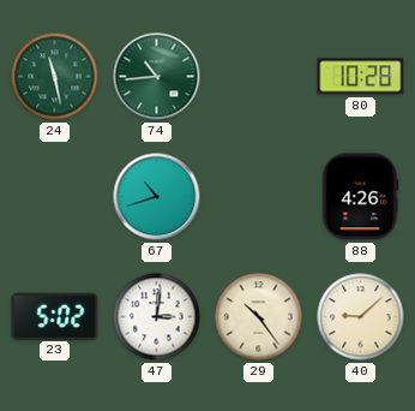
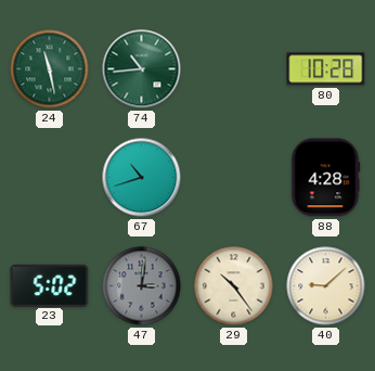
88: 4:26 -> 4:28 (325, 178)
47 dial: white -> grey (142, 286)
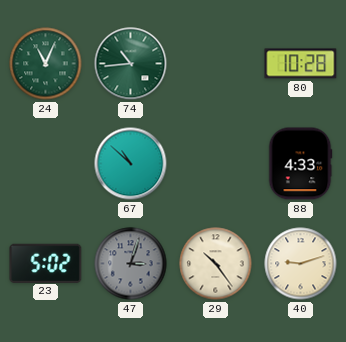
24: 11:28 -> 11:04 (46, 64)
67: 10:42 -> 10:52 (131, 164)
88: 4:28 -> 4:33 (300, 164)
47: 3:01 -> 3:03 (131, 264)
40: 9:08 -> 9:12 (301, 264)
